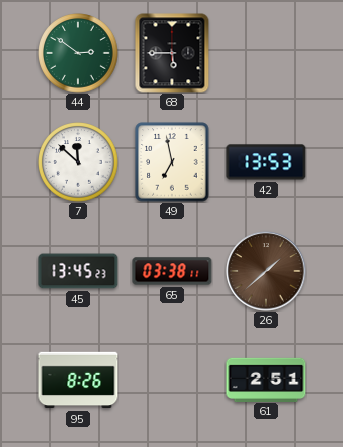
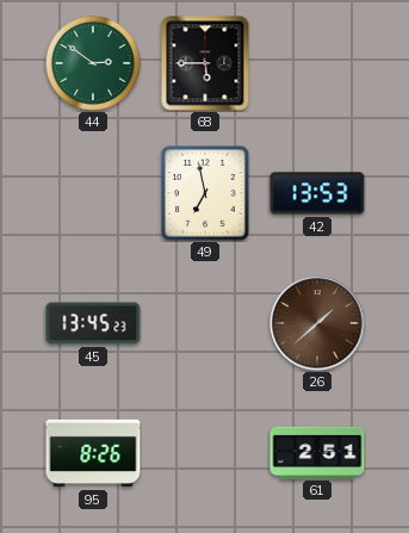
7: 11:52 -> none (78, 162)
65: 03:38 -> none (172, 271)
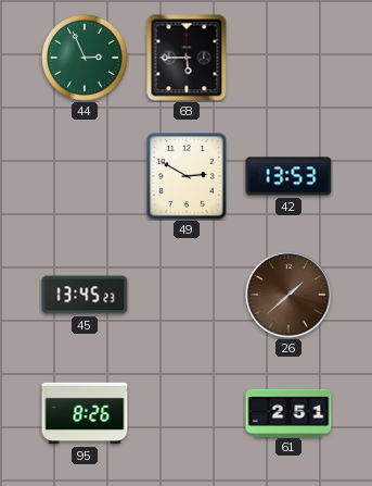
44: 2:51 -> 2:56 (85, 58)
49: 6:58 -> 2:50 (187, 176)
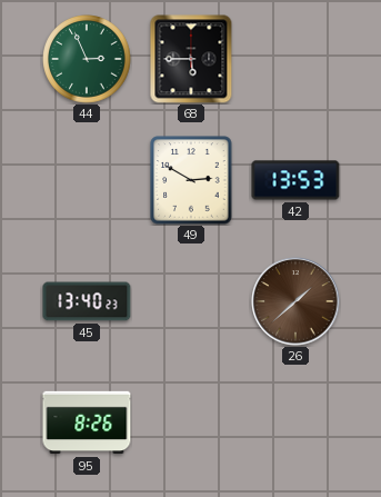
45: 13:45 -> 13:40 (87, 301)
61: 2:51 -> none (288, 412)
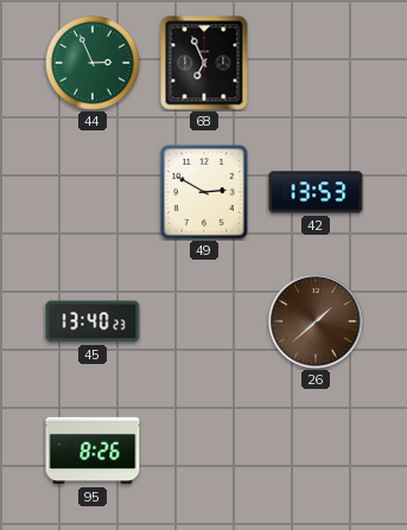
68: 5:45 -> 6:56 (204, 63)
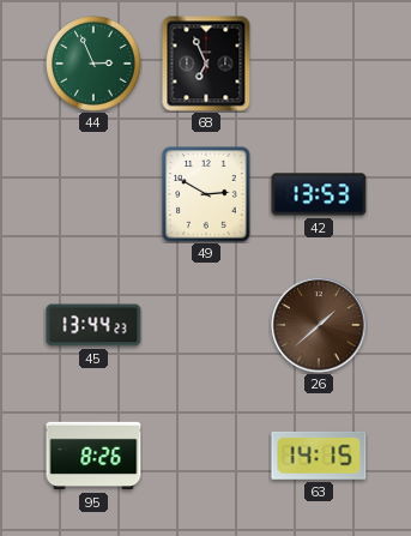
45: 13:40 -> 13:44 (93, 325)
63: none -> 14:15 (319, 456)
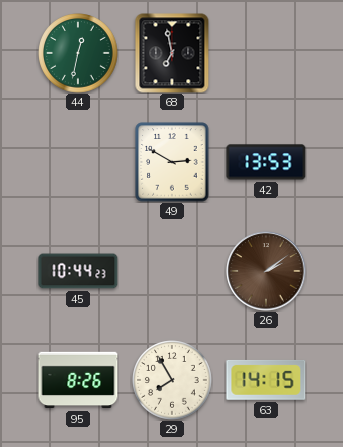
44: 2:56 -> 12:32 (78, 53)
68: 6:56 -> 6:58 (172, 53)
45: 13:44 -> 10:44 (78, 271)
26: 1:38 -> 2:09 (266, 271)
29: none -> 7:55 (172, 380)
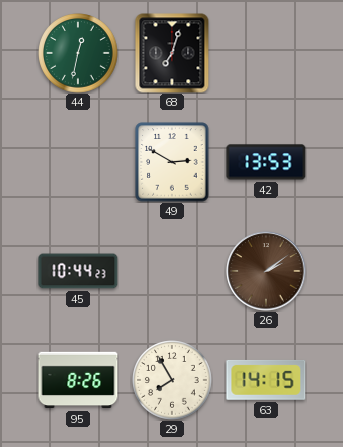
68: 6:58 -> 7:03 (172, 53)
